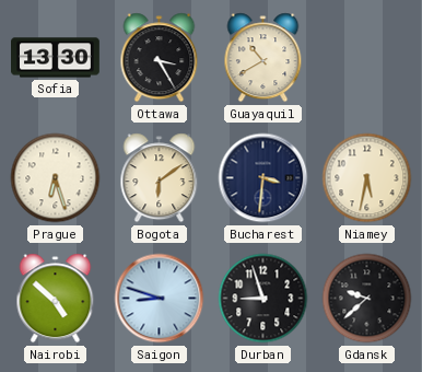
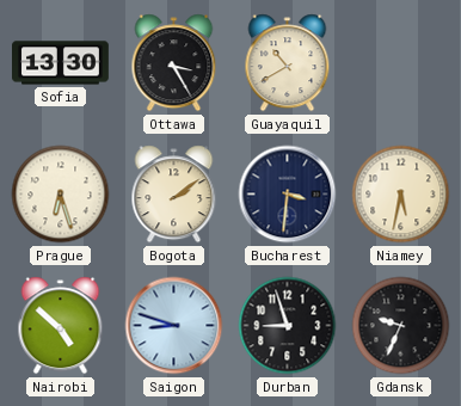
Bogota: 6:09 -> 2:09 (174, 195)
Gdansk: 9:38 -> 9:34 (401, 326)
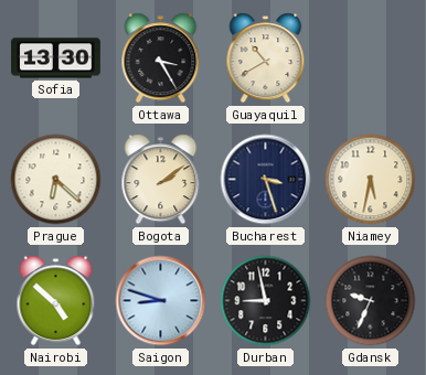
Prague: 6:27 -> 6:22 (56, 180)
Bucharest: 3:31 -> 3:27 (266, 180)
Durban: 8:57 -> 8:58 (266, 301)
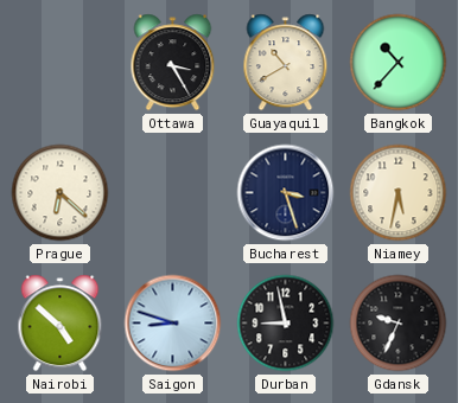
Sofia: 13:30 -> none (56, 58)
Bangkok: none -> 10:37 (399, 63)
Bogota: 2:09 -> none (161, 180)
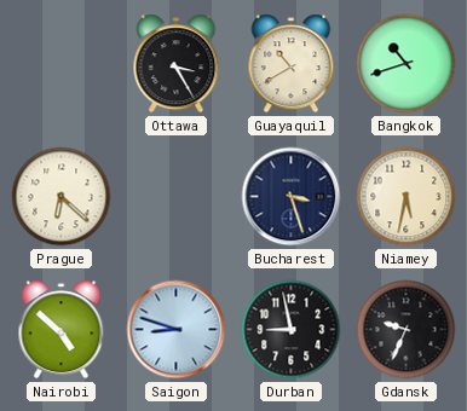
Bangkok: 10:37 -> 10:42 (407, 64)
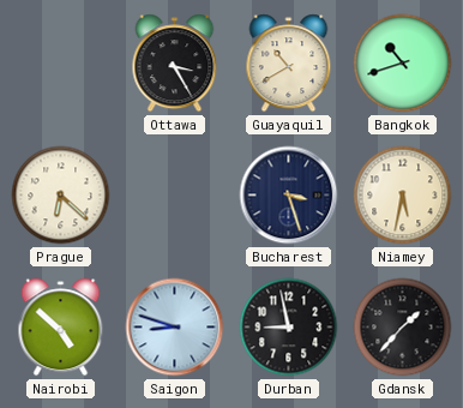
Gdansk: 9:34 -> 1:37 (403, 328)
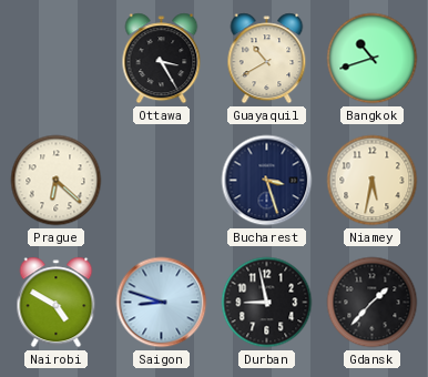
Nairobi: 4:52 -> 4:50 (57, 303)
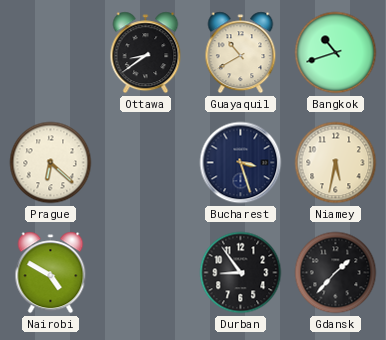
Ottawa: 3:25 -> 8:39 (146, 53)
Saigon: 8:48 -> none (162, 303)
Durban: 8:58 -> 8:54 (241, 273)
